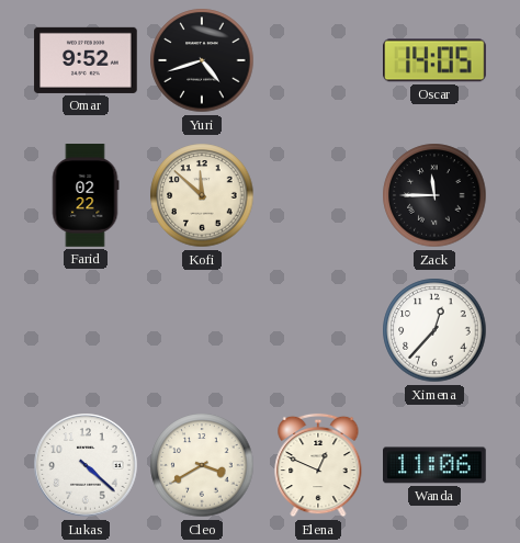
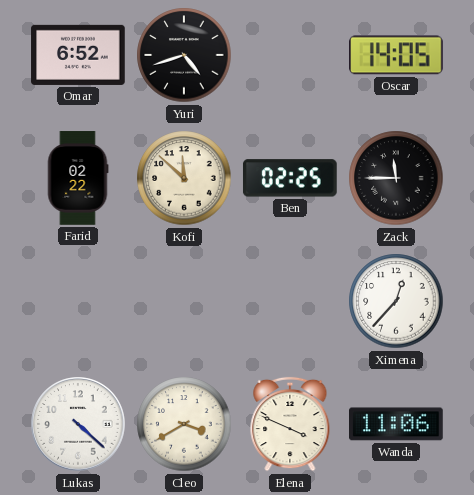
Omar: 9:52 -> 6:52 (78, 55)
Ben: none -> 02:25 (290, 178)
Elena: 12:49 -> 3:49 (290, 424)
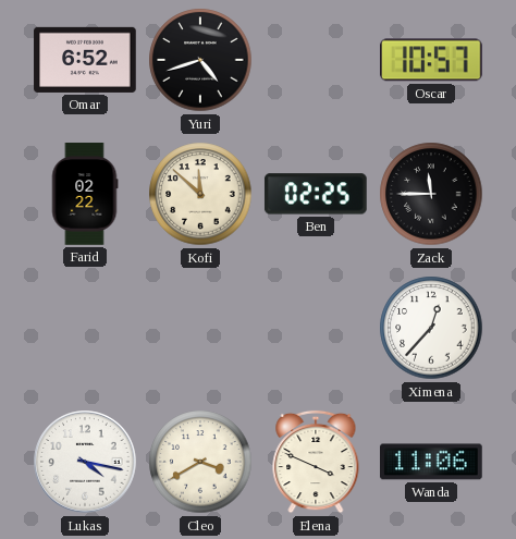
Oscar: 14:05 -> 10:57 (432, 60)
Lukas: 4:22 -> 4:17 (85, 462)
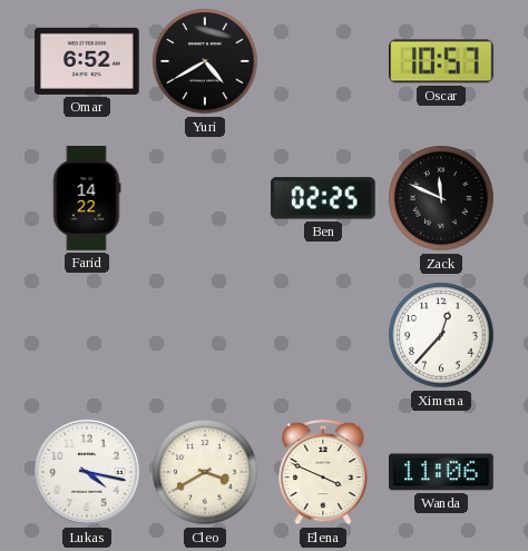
Yuri: 4:42 -> 4:40 (205, 61)
Farid: 02:22 -> 14:22 (87, 198)
Kofi: 11:52 -> none (200, 194)
Zack: 11:45 -> 11:49 (441, 198)
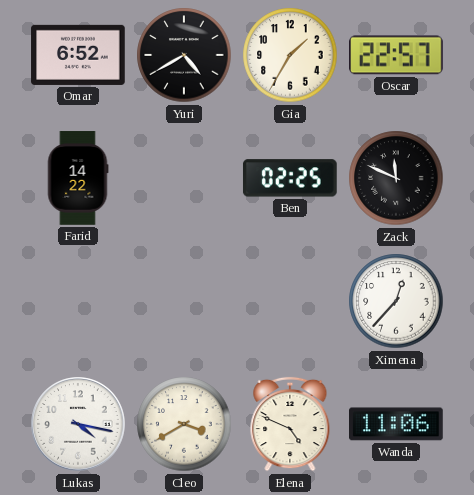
Gia: none -> 1:35 (290, 55)
Oscar: 10:57 -> 22:57 (397, 55)
Elena: 3:49 -> 4:49 (290, 424)
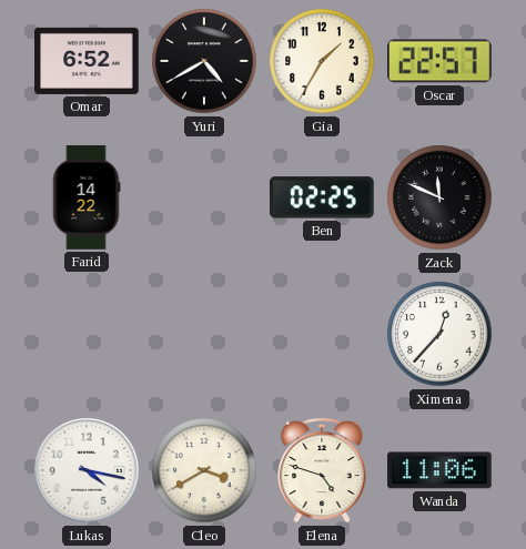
Elena: 4:49 -> 4:48 (322, 470)
